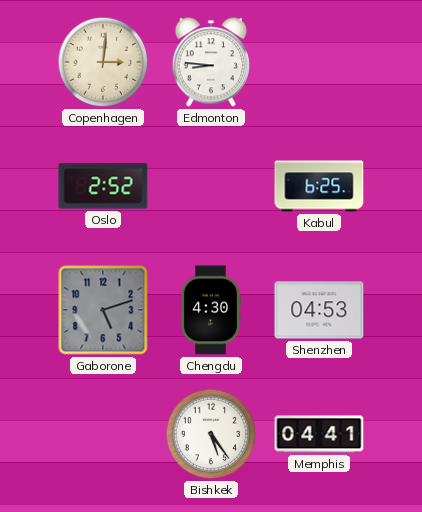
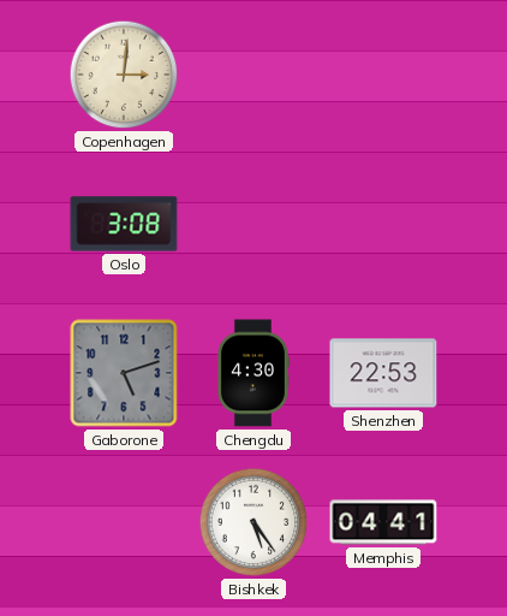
Edmonton: 8:46 -> none (210, 62)
Oslo: 2:52 -> 3:08 (124, 224)
Kabul: 6:25 -> none (319, 186)
Shenzhen: 04:53 -> 22:53 (383, 373)
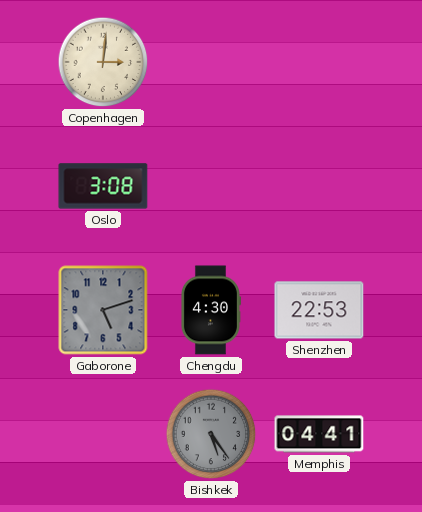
Bishkek dial: white -> grey (211, 434)
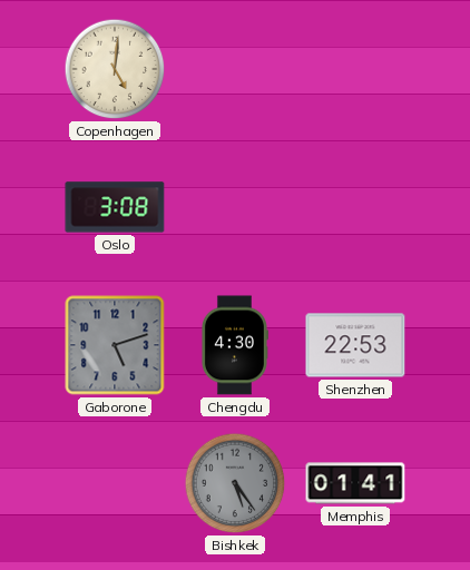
Copenhagen: 3:01 -> 5:01 (115, 69)
Memphis: 04:41 -> 01:41 (355, 483)
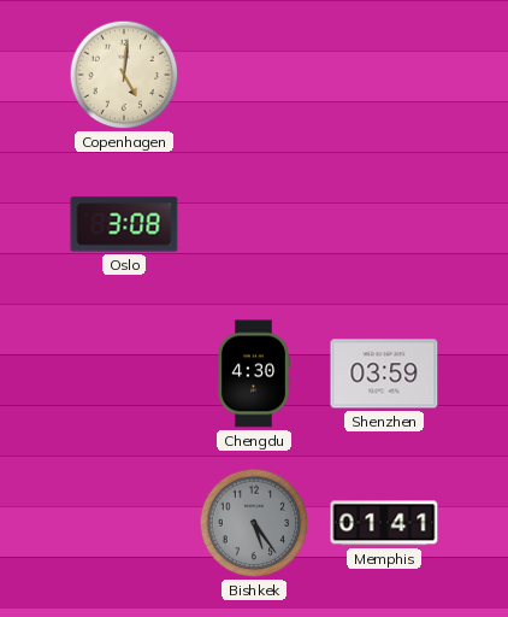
Gaborone: 5:12 -> none (115, 345)
Shenzhen: 22:53 -> 03:59 (384, 374)
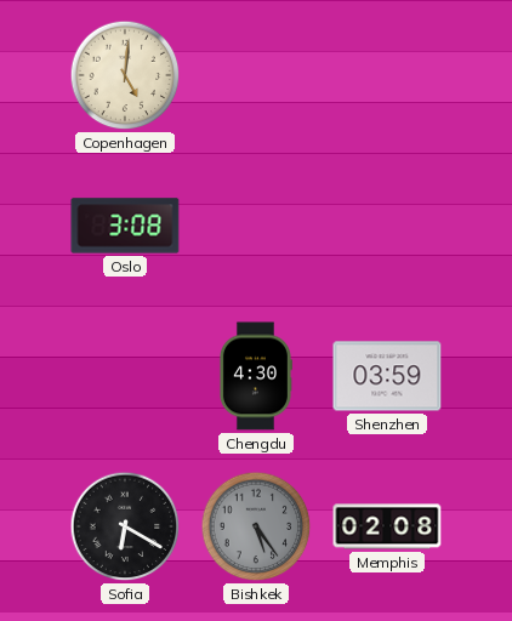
Sofia: none -> 6:20 (125, 526)
Memphis: 01:41 -> 02:08 (387, 526)
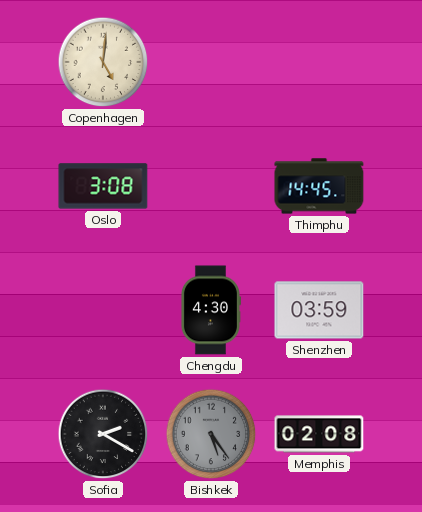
Thimphu: none -> 14:45 (319, 186)
Sofia: 6:20 -> 2:20 (103, 434)
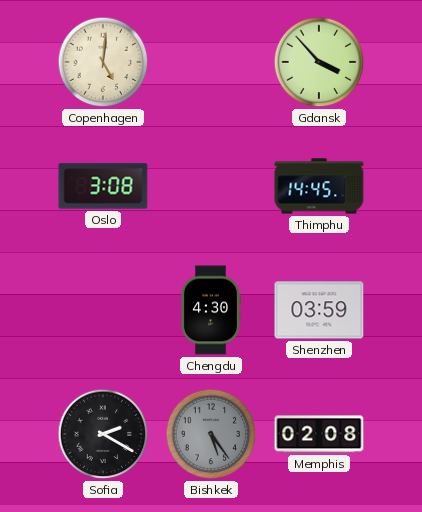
Gdansk: none -> 3:53 (319, 62)
